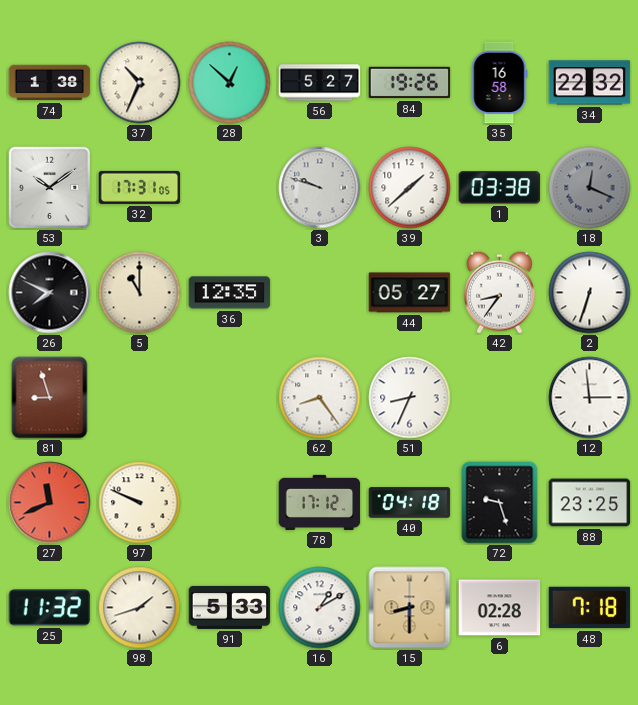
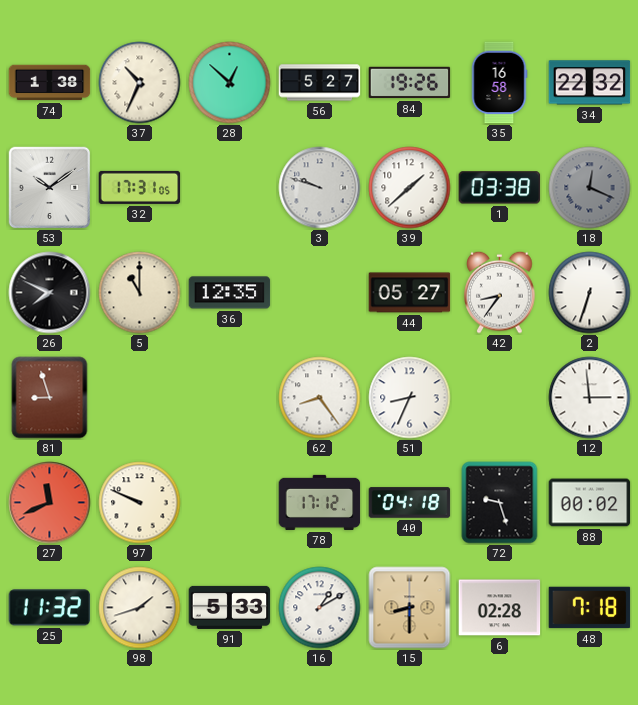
88: 23:25 -> 00:02 (590, 503)
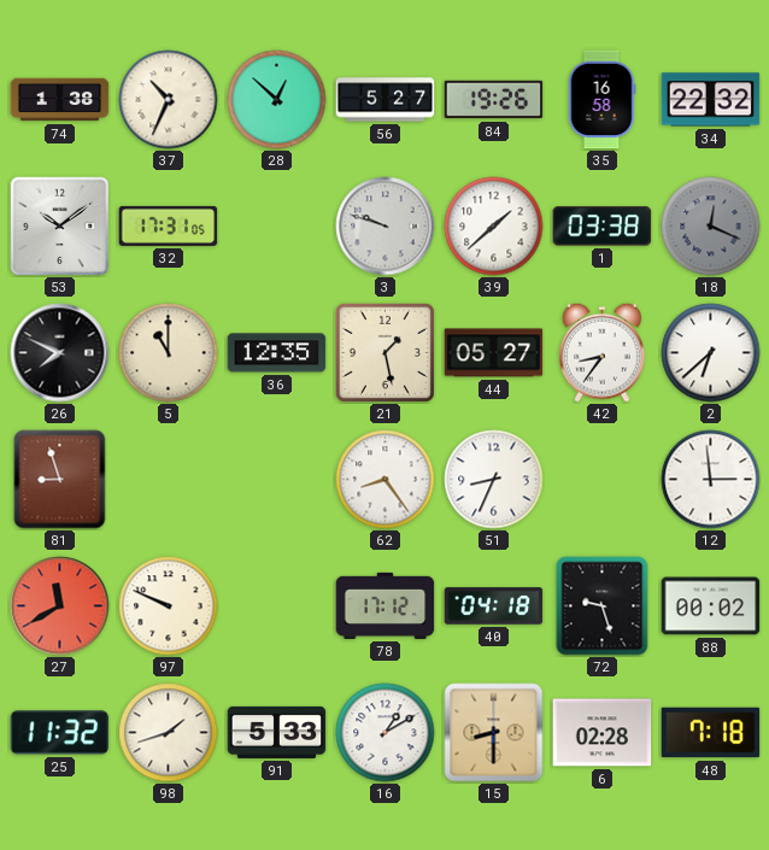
21: none -> 1:28 (384, 352)
2: 6:33 -> 6:38 (711, 353)
27: 11:41 -> 11:40 (60, 606)
